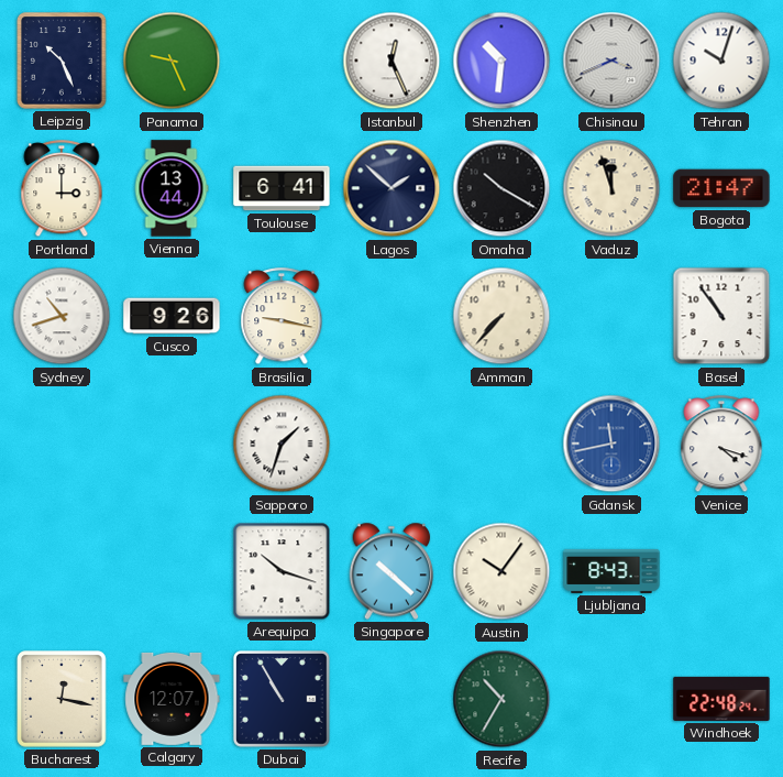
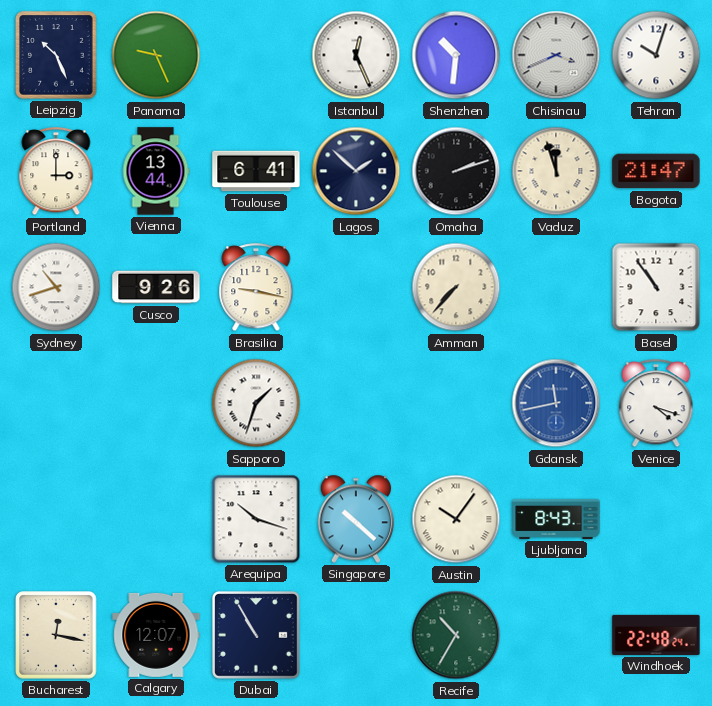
Omaha: 10:20 -> 2:12 (456, 171)
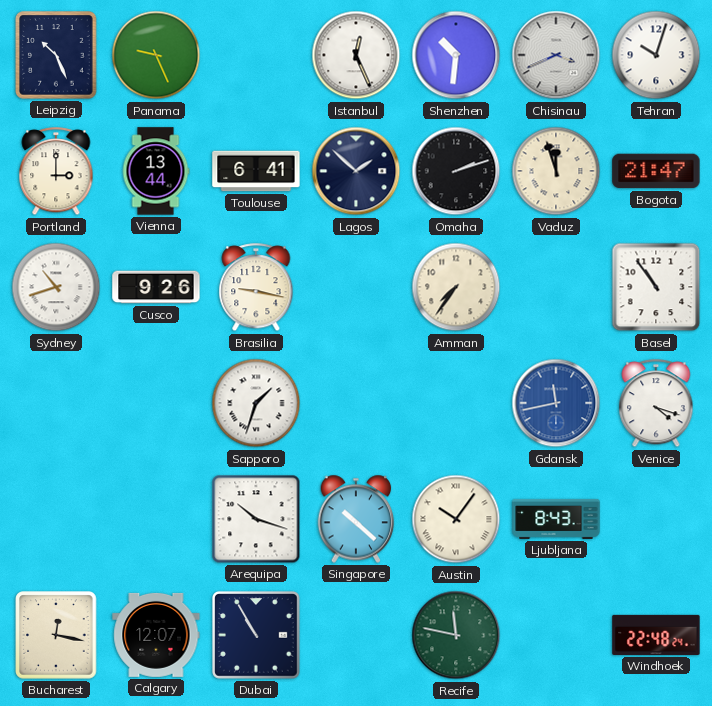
Amman: 7:37 -> 7:36 (456, 287)
Recife: 10:35 -> 11:47 (456, 635)
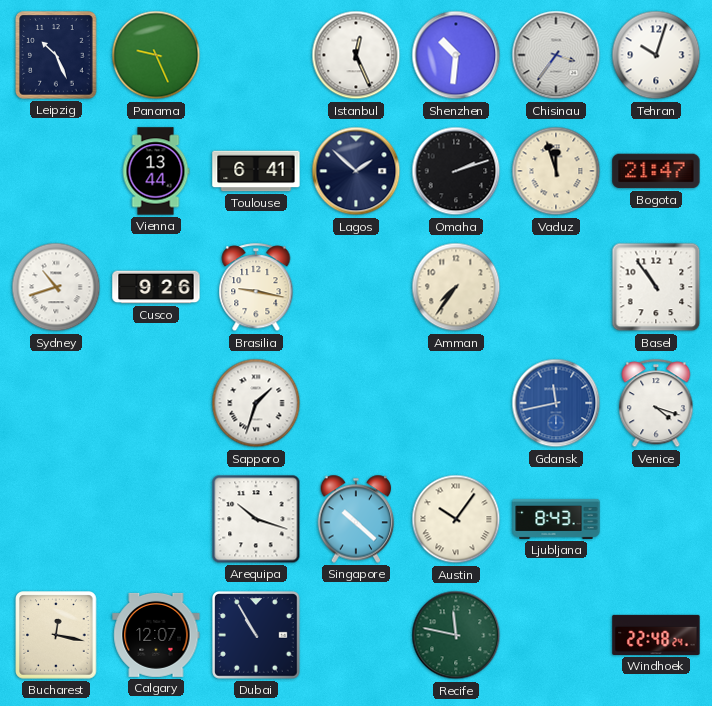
Chisinau: 3:41 -> 3:36 (556, 55)
Portland: 3:00 -> none (56, 172)
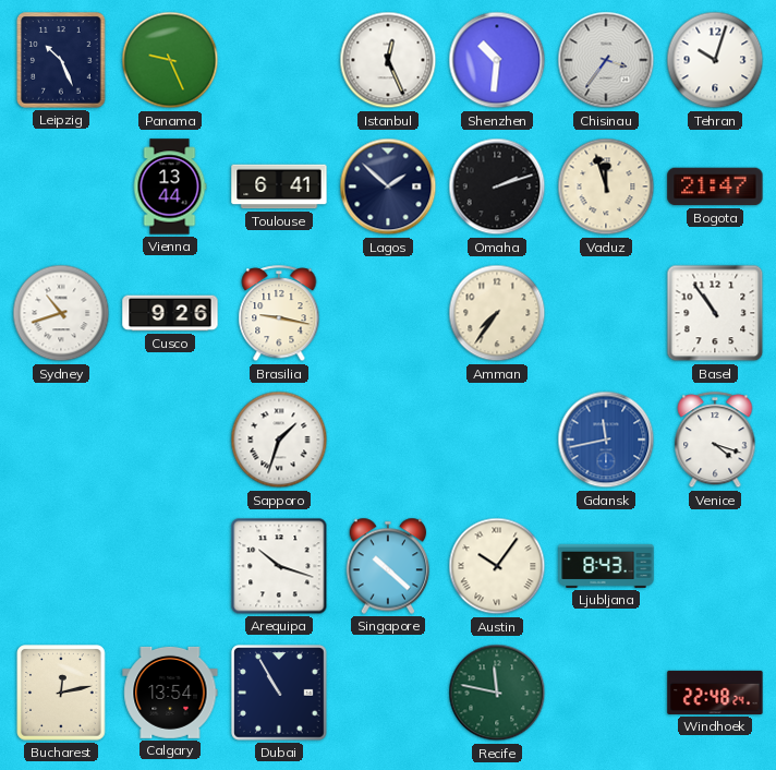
Bucharest: 12:17 -> 12:13 (61, 693)
Calgary: 12:07 -> 13:54 (170, 693)
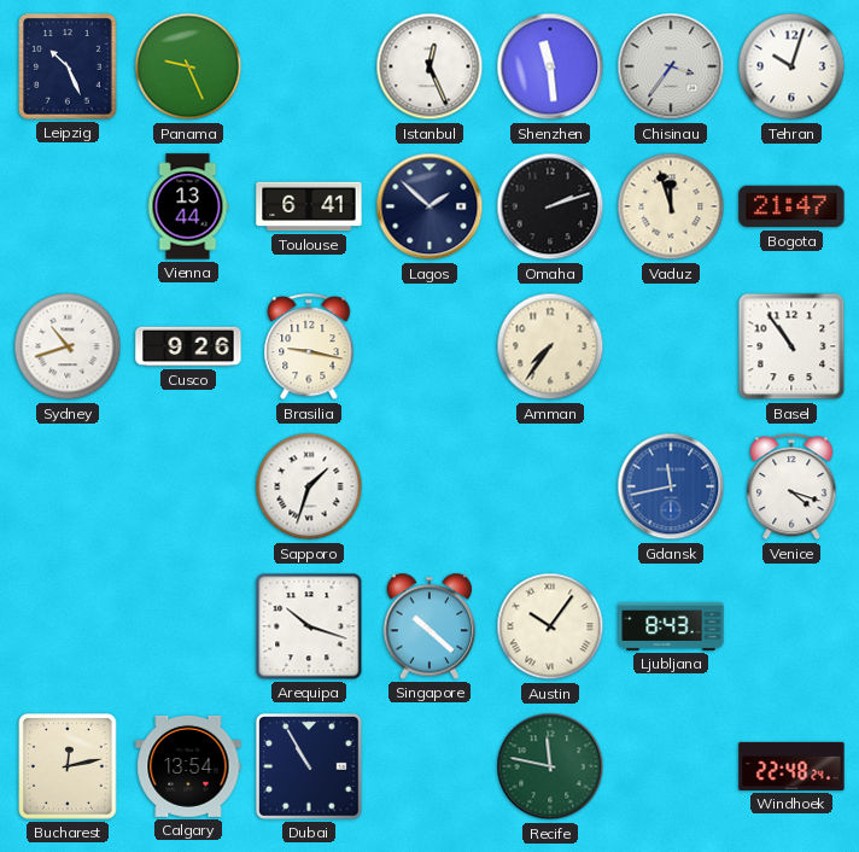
Shenzhen: 10:31 -> 11:29 (550, 66)
